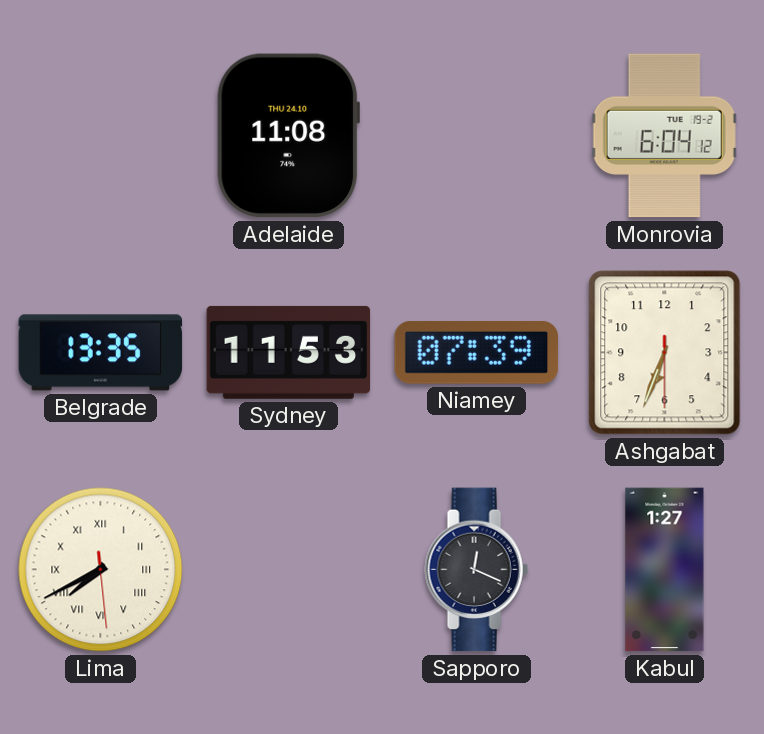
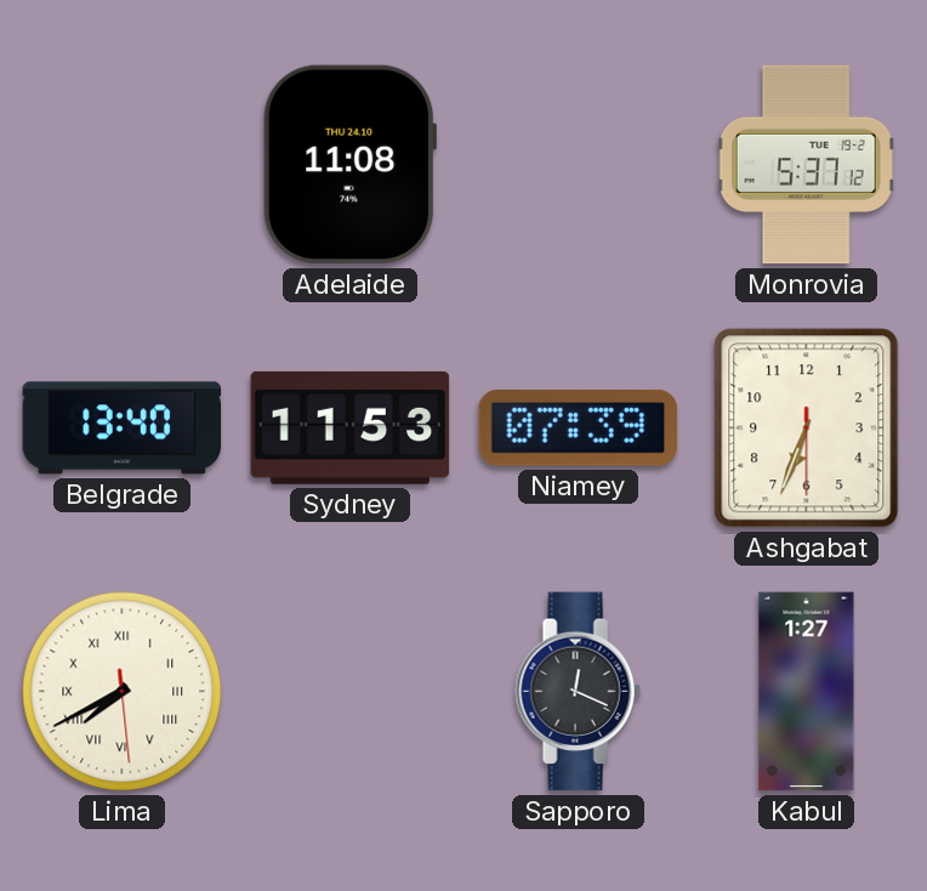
Monrovia: 6:04 -> 5:37 (806, 165)
Belgrade: 13:35 -> 13:40 (123, 429)
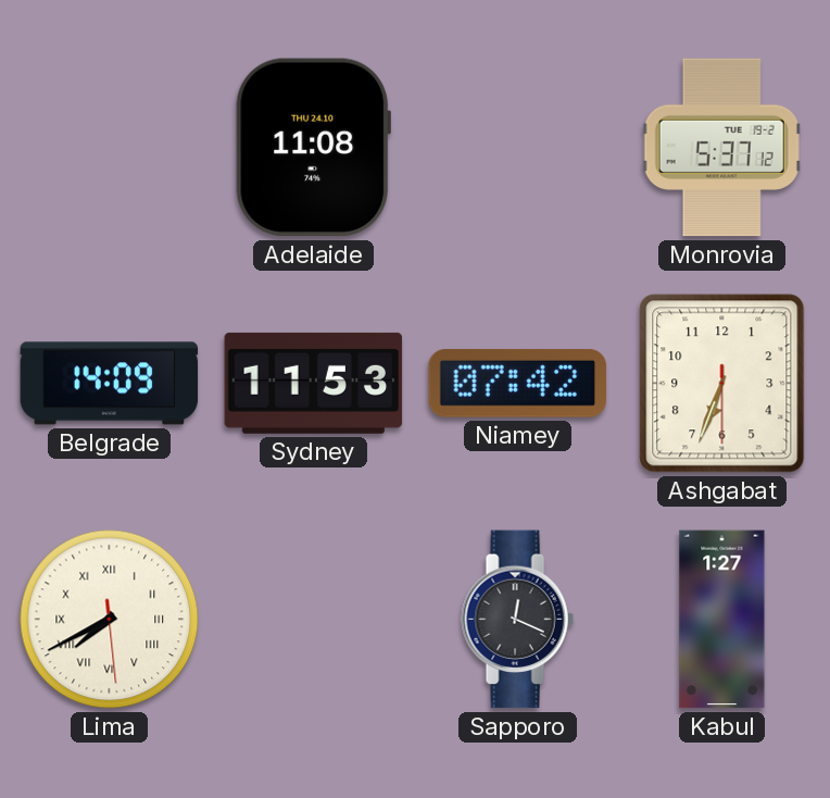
Belgrade: 13:40 -> 14:09 (110, 384)
Niamey: 07:39 -> 07:42 (518, 383)
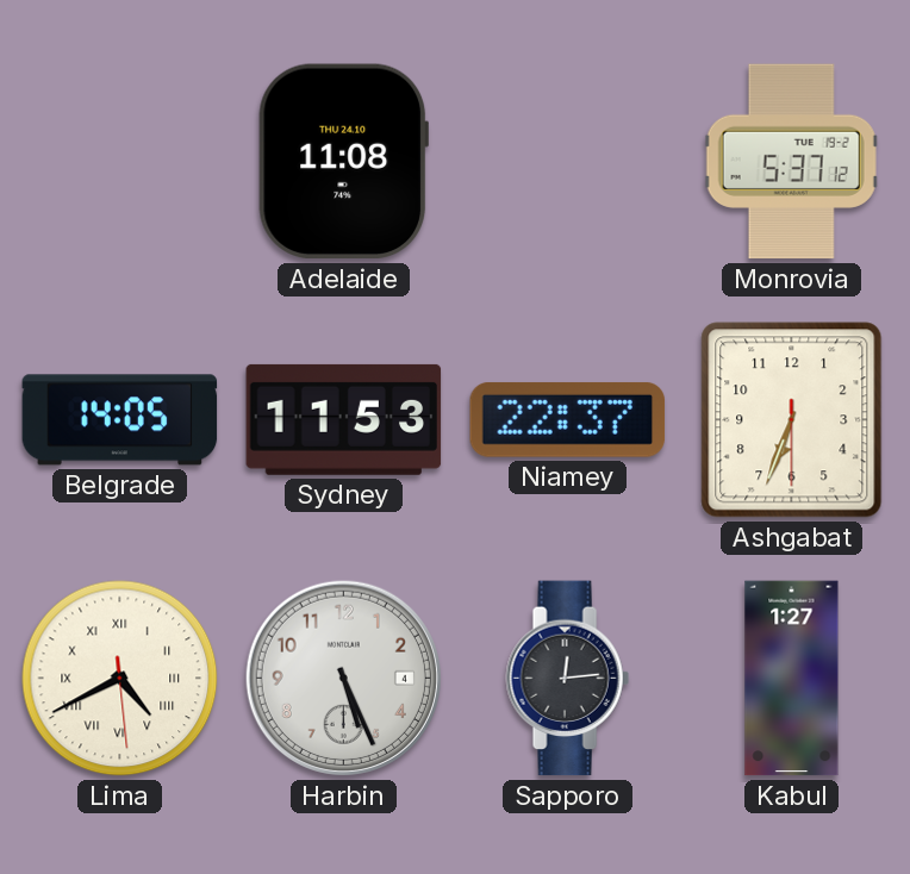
Belgrade: 14:09 -> 14:05 (120, 420)
Niamey: 07:42 -> 22:37 (568, 419)
Lima: 7:40 -> 4:40 (120, 679)
Harbin: none -> 5:26 (343, 678)
Sapporo: 12:19 -> 12:14 (567, 679)
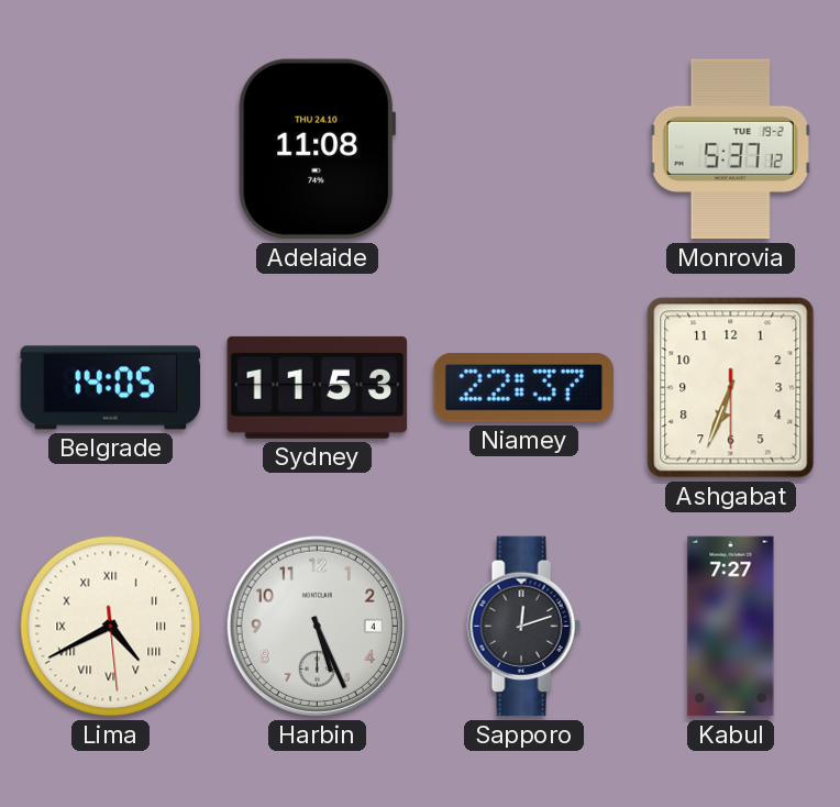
Sapporo: 12:14 -> 12:12 (523, 627)
Kabul: 1:27 -> 7:27 (731, 627)
